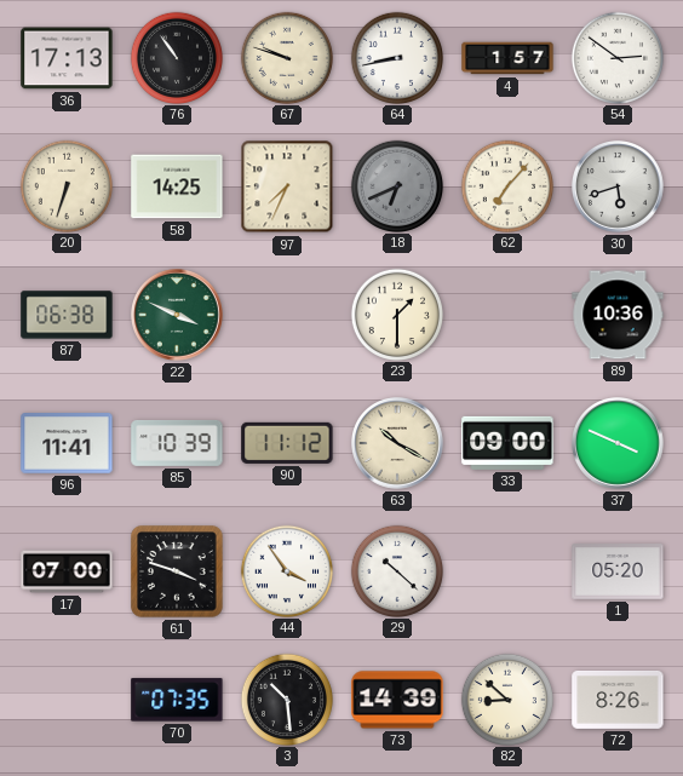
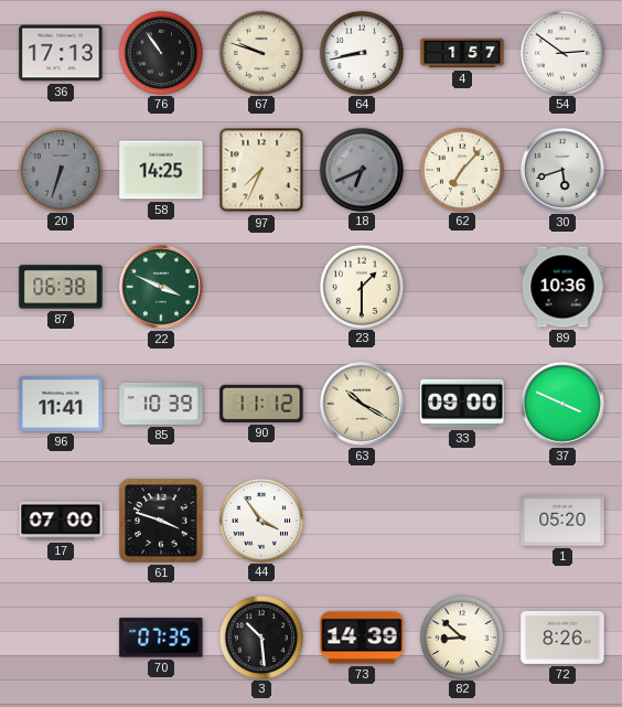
20 dial: cream -> grey (60, 169)
29: 10:22 -> none (396, 570)
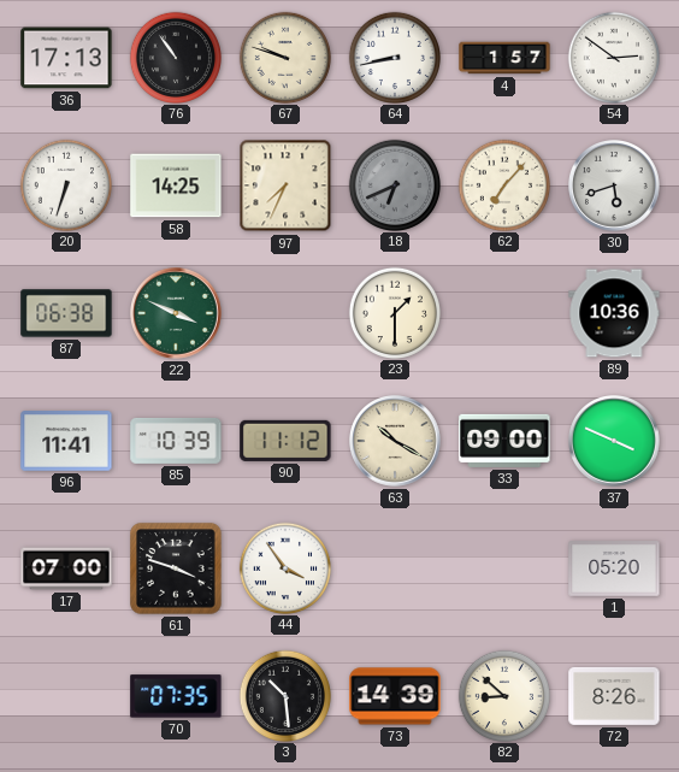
20 dial: grey -> white (65, 184)
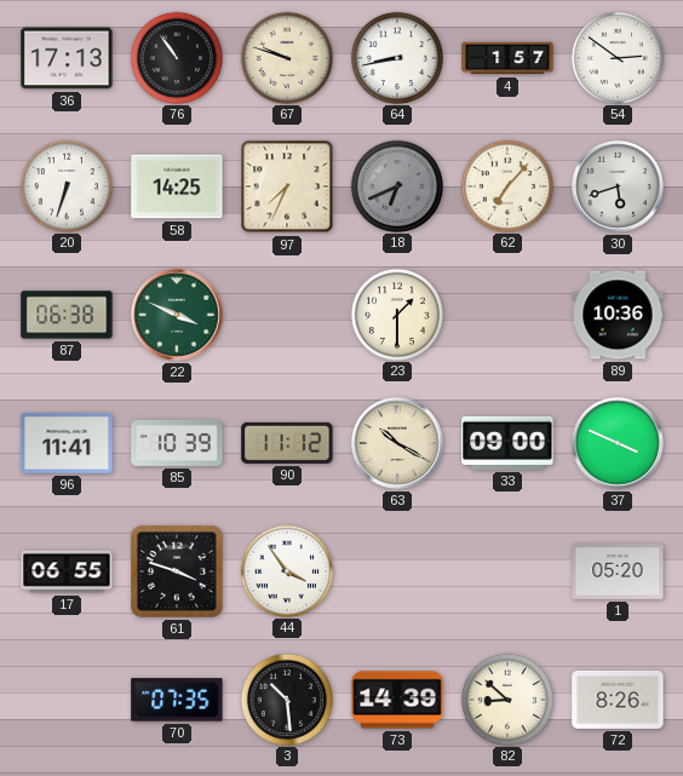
17: 07:00 -> 06:55 (67, 571)
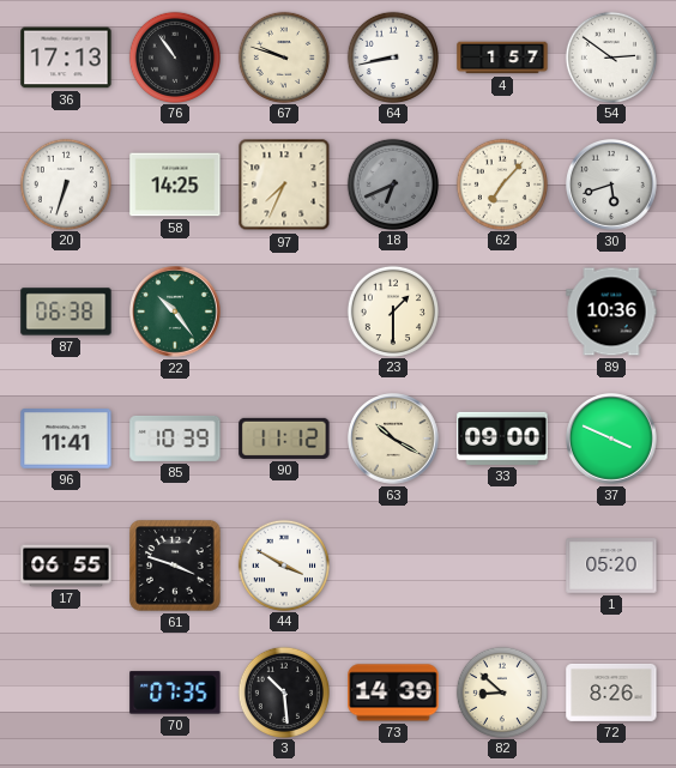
22: 3:49 -> 10:24 (176, 313)
44: 3:54 -> 3:50 (283, 564)
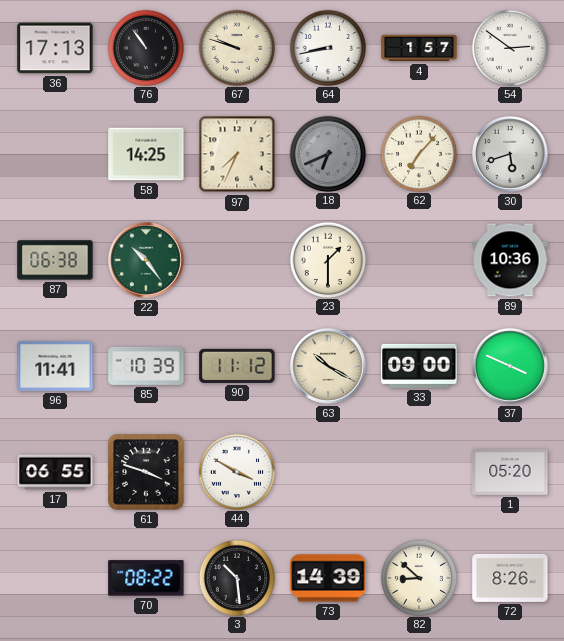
20: 6:33 -> none (65, 183)
70: 07:35 -> 08:22 (146, 578)
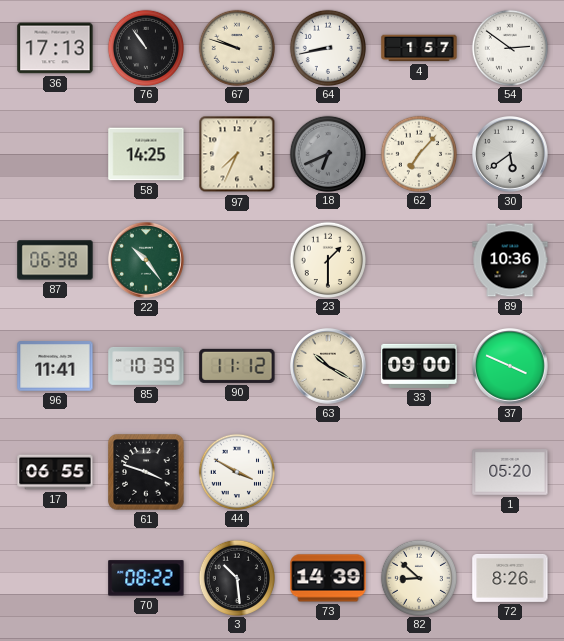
30: 5:42 -> 5:39 (511, 155)
